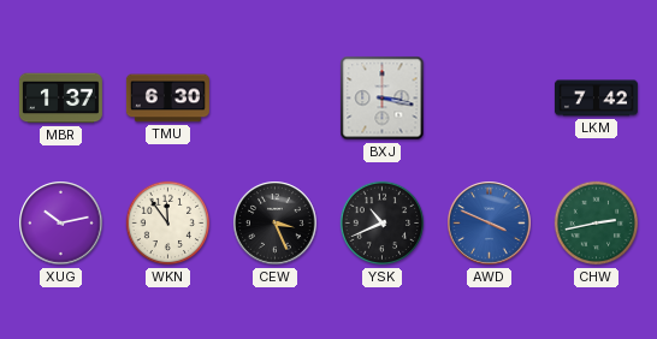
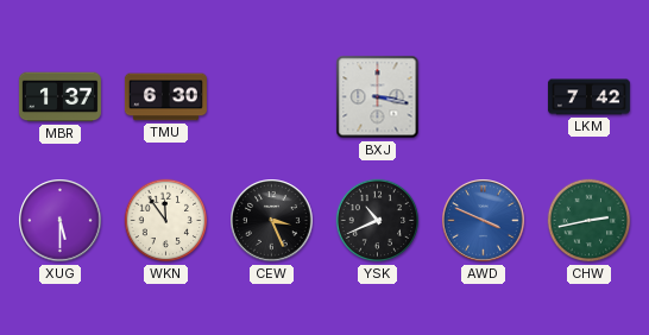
XUG: 10:13 -> 5:30 (61, 221)
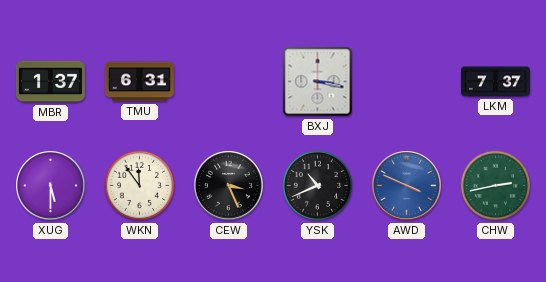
TMU: 6:30 -> 6:31 (139, 82)
LKM: 7:42 -> 7:37 (495, 82)
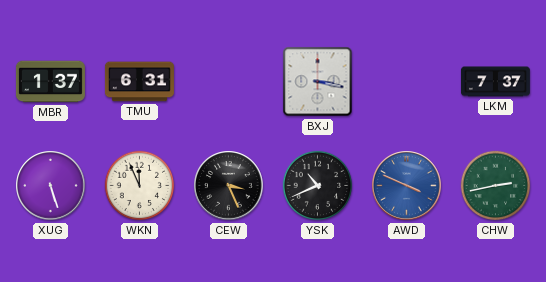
XUG: 5:30 -> 5:27 (51, 186)
WKN: 11:54 -> 11:56 (140, 186)
